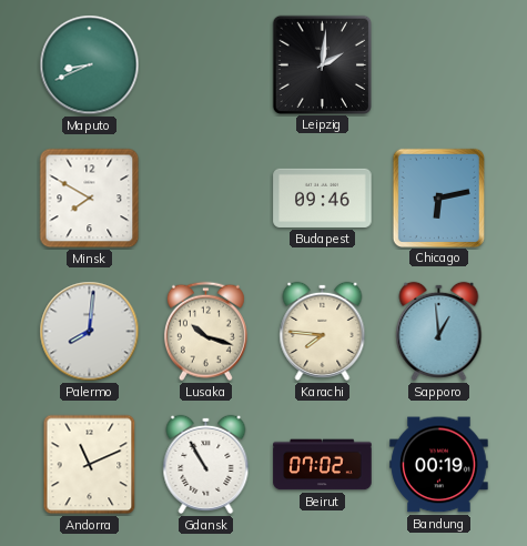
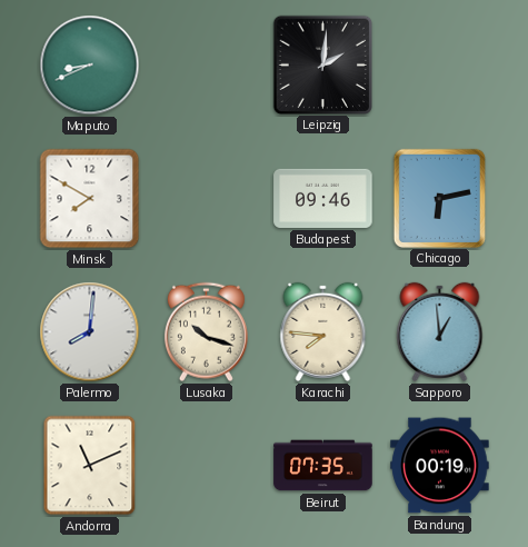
Gdansk: 10:55 -> none (206, 464)
Beirut: 07:02 -> 07:35 (323, 466)
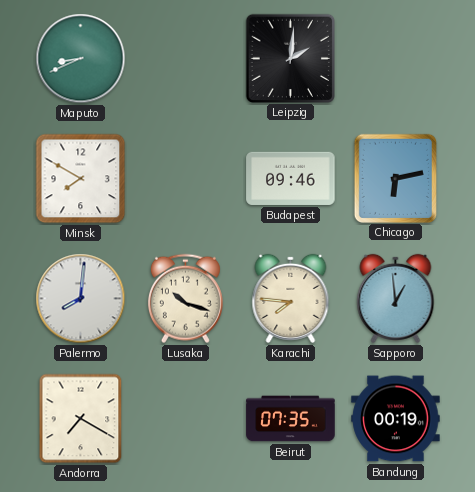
Andorra: 11:11 -> 7:20 (81, 419)
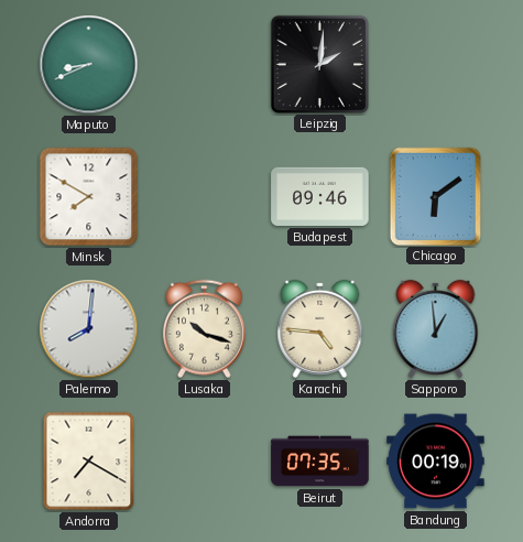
Chicago: 6:13 -> 6:09 (435, 196)
Karachi: 7:46 -> 4:46 (320, 328)
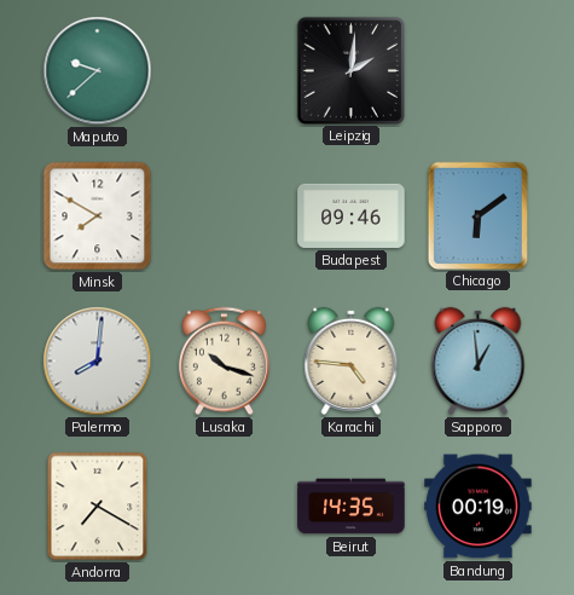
Maputo: 8:41 -> 9:38 (98, 71)
Beirut: 07:35 -> 14:35 (352, 507)
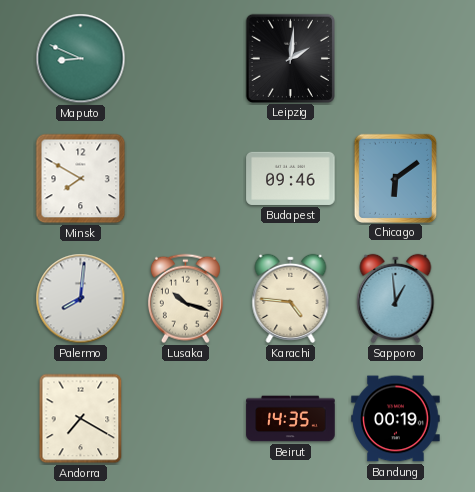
Maputo: 9:38 -> 8:49 (81, 59)
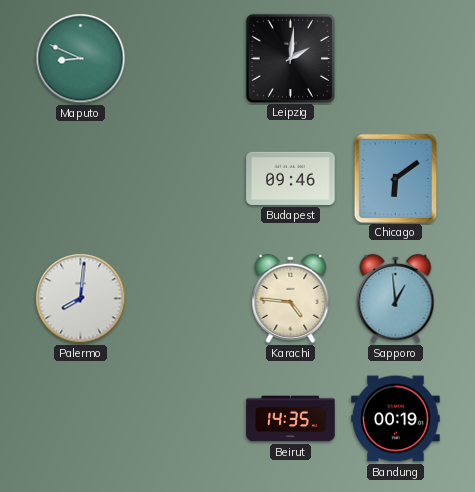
Minsk: 7:50 -> none (81, 179)
Lusaka: 10:18 -> none (185, 299)
Andorra: 7:20 -> none (81, 419)
